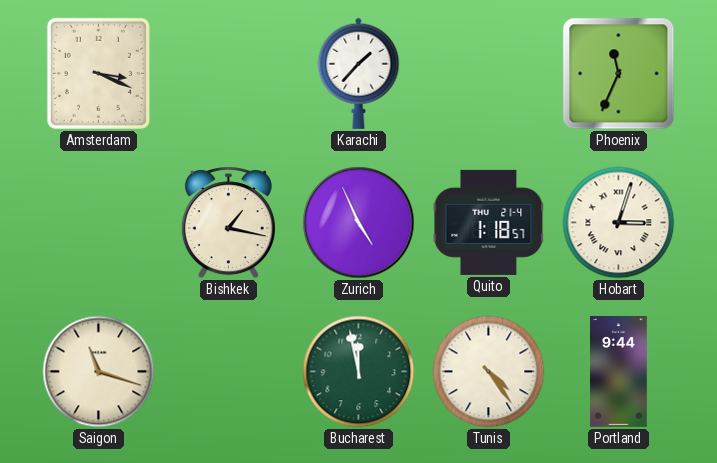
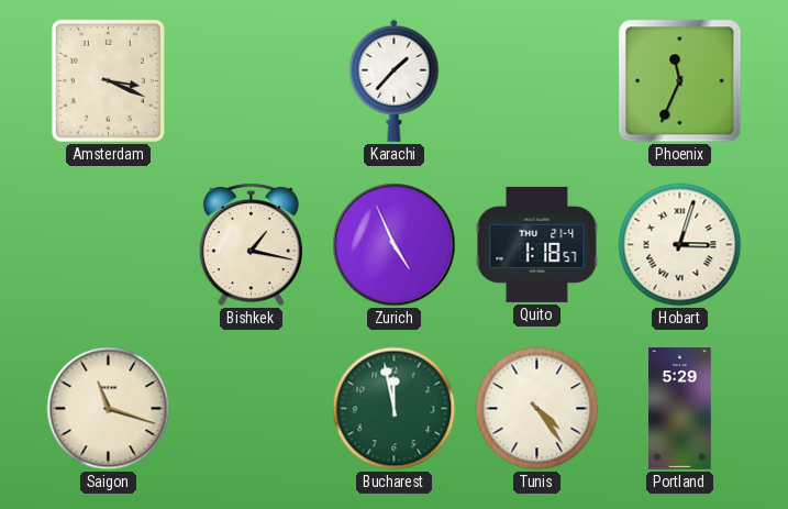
Portland: 9:44 -> 5:29 (680, 409)
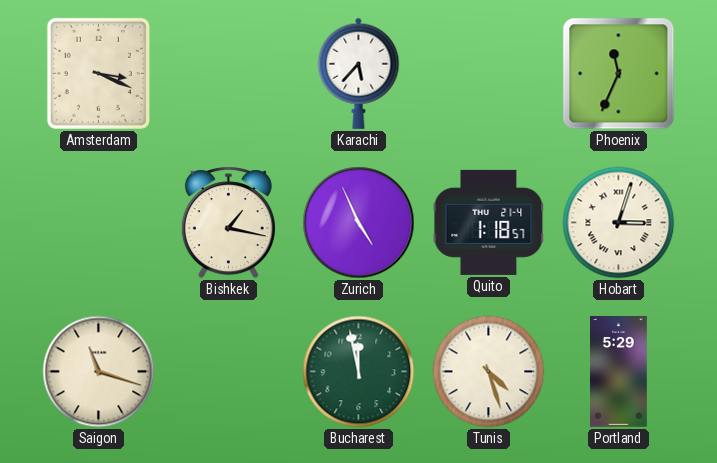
Karachi: 1:37 -> 5:37 (359, 73)
Tunis: 4:24 -> 4:27 (489, 372)
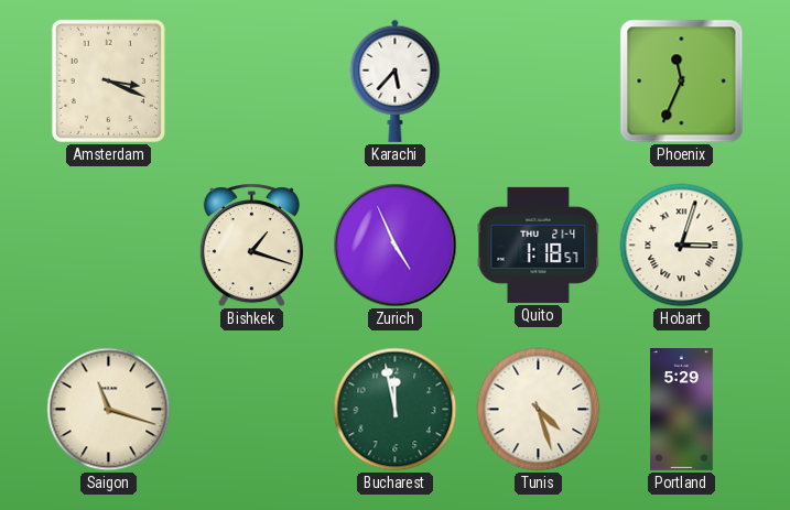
Bishkek: 1:17 -> 1:18 (251, 246)
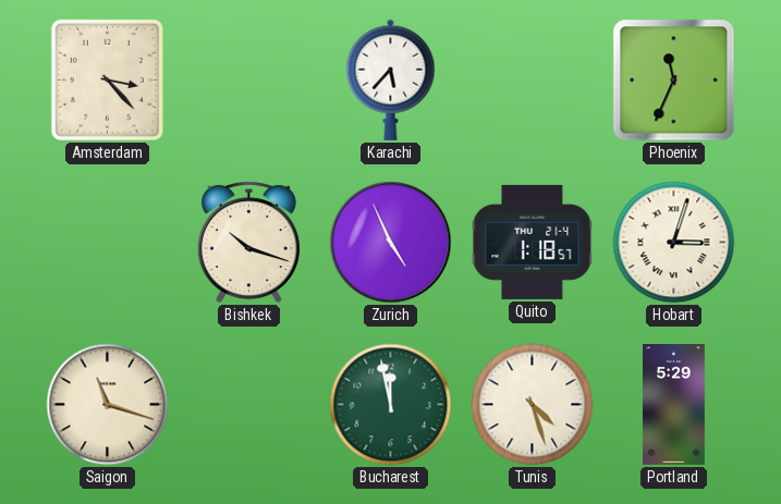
Amsterdam: 3:19 -> 3:23 (107, 79)
Bishkek: 1:18 -> 10:18 (248, 243)
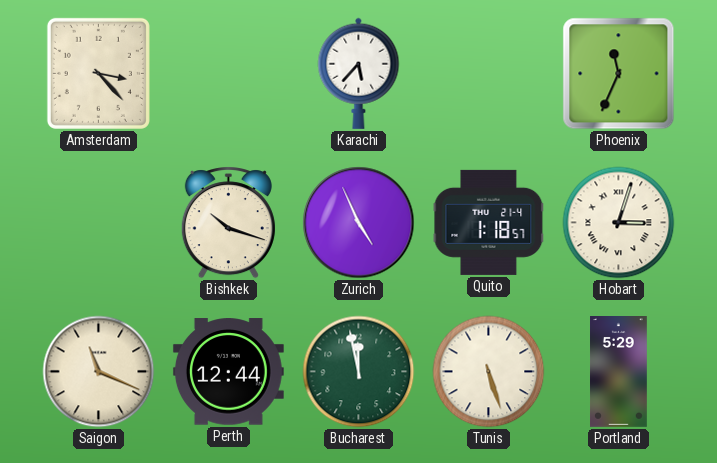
Saigon: 11:18 -> 11:19 (99, 372)
Perth: none -> 12:44 (228, 372)
Tunis: 4:27 -> 5:27 (489, 372)
